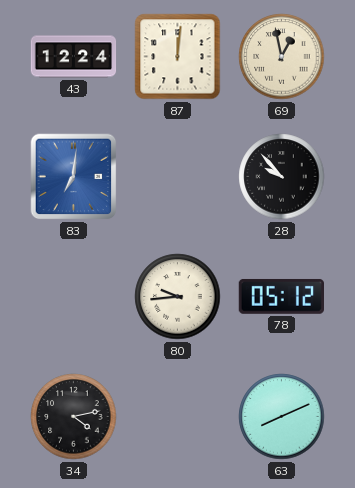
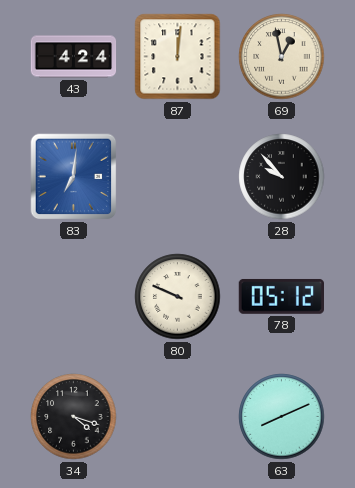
43: 12:24 -> 4:24 (74, 57)
80: 9:44 -> 9:49 (178, 297)
34: 4:13 -> 4:18 (74, 417)
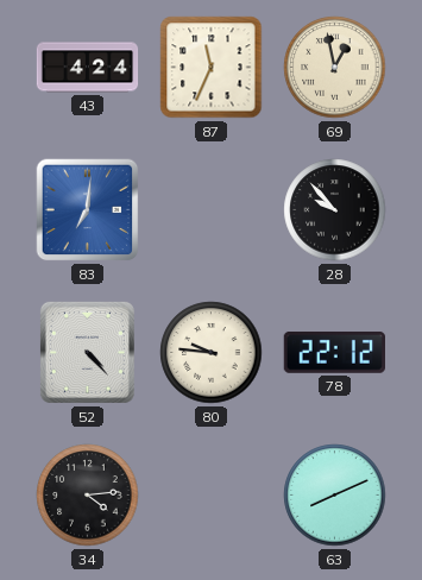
87: 12:01 -> 11:34 (212, 68)
52: none -> 4:23 (87, 352)
80: 9:49 -> 9:46 (212, 353)
78: 05:12 -> 22:12 (334, 352)
34: 4:18 -> 4:14 (88, 496)
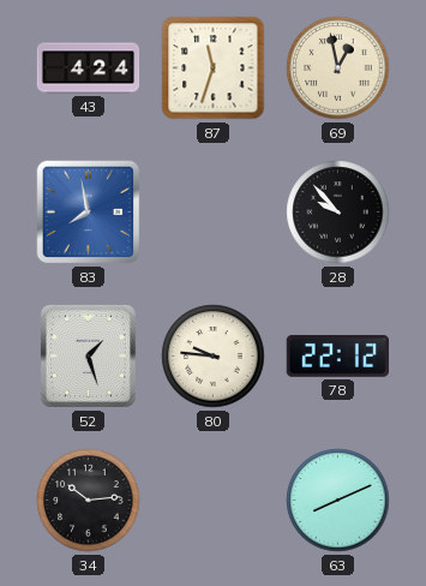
87: 11:34 -> 11:33 (214, 68)
83: 7:01 -> 7:58 (89, 213)
52: 4:23 -> 1:27 (88, 355)
34: 4:14 -> 10:14 (89, 501)
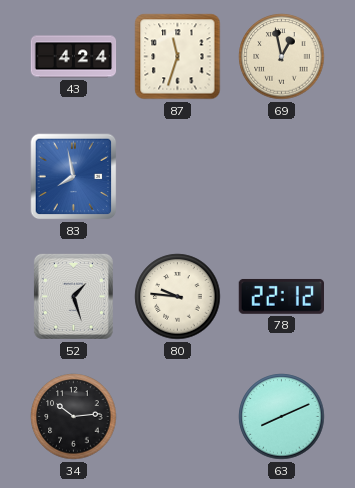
28: 9:53 -> none (338, 213)
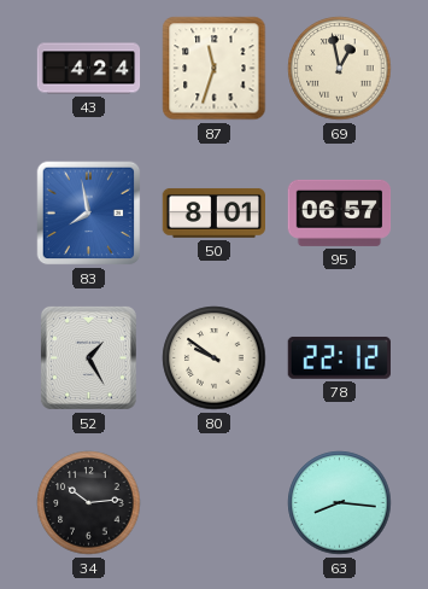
50: none -> 8:01 (213, 212)
95: none -> 06:57 (340, 212)
52: 1:27 -> 1:25 (88, 357)
80: 9:46 -> 9:51 (215, 358)
63: 8:11 -> 8:16 (340, 503)
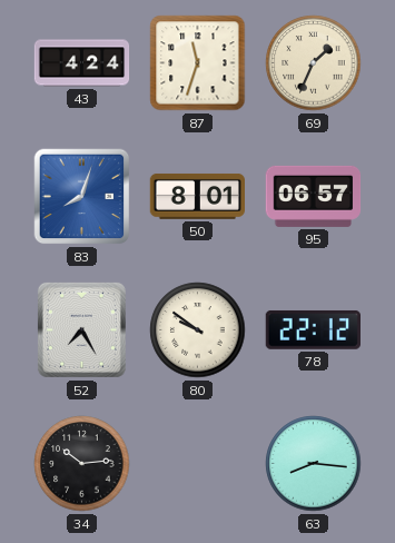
69: 12:58 -> 1:34 (314, 63)
83: 7:58 -> 8:03 (82, 197)
52: 1:25 -> 7:25 (81, 329)
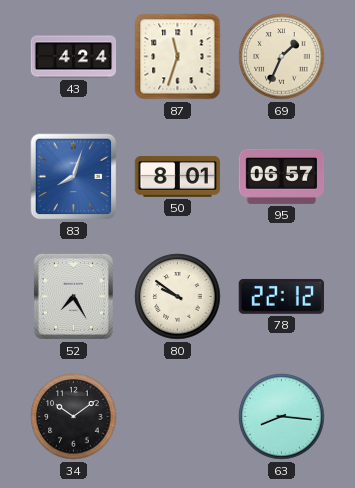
34: 10:14 -> 10:09 (74, 417)
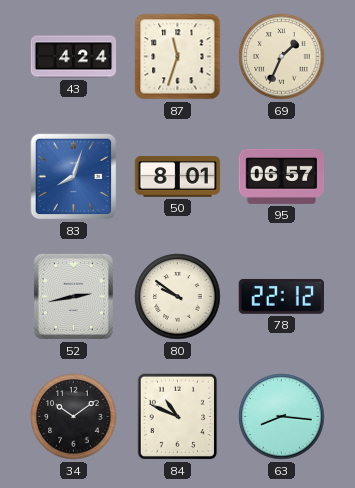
52: 7:25 -> 2:43 (73, 296)
84: none -> 10:49 (178, 417)
